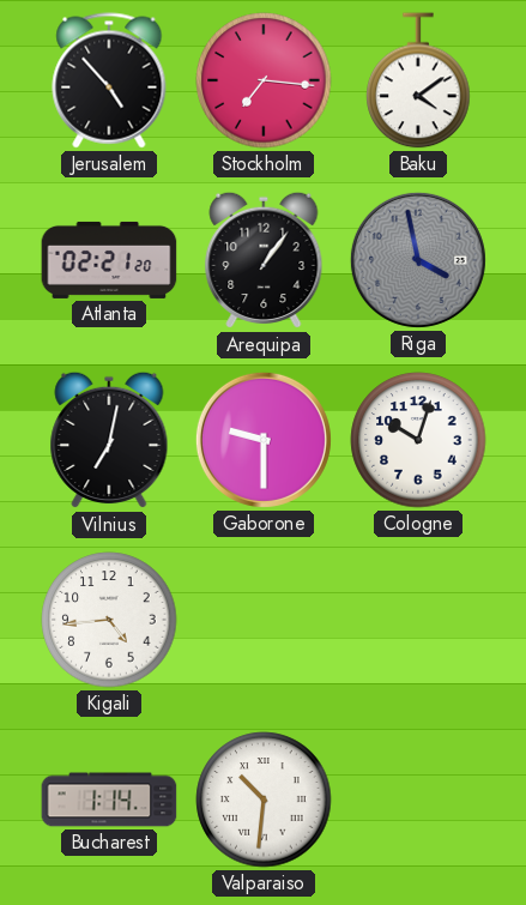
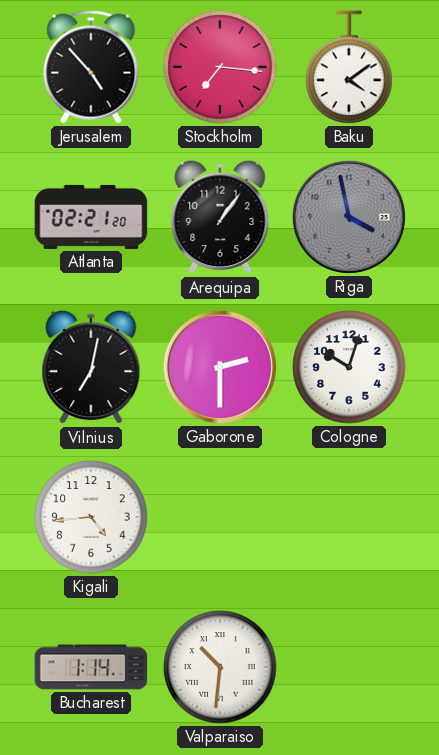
Gaborone: 9:30 -> 2:30 (220, 367)
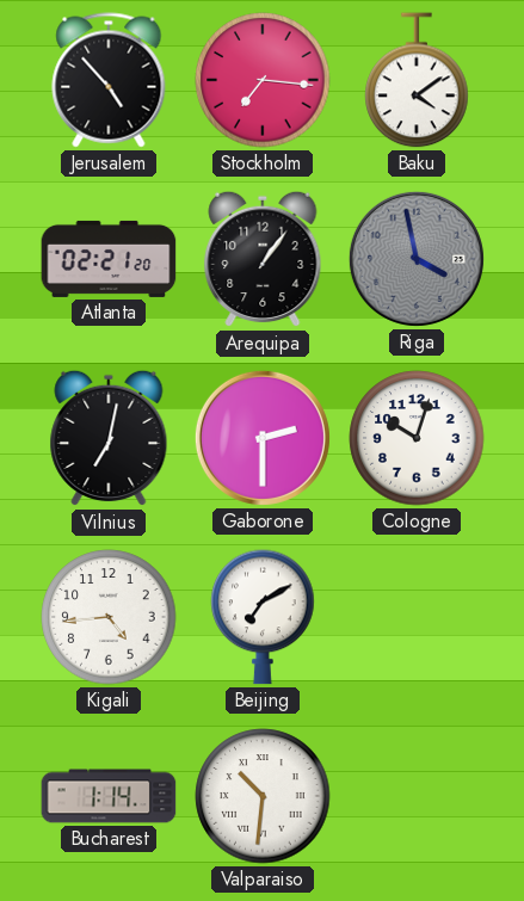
Beijing: none -> 7:10 (263, 617)
